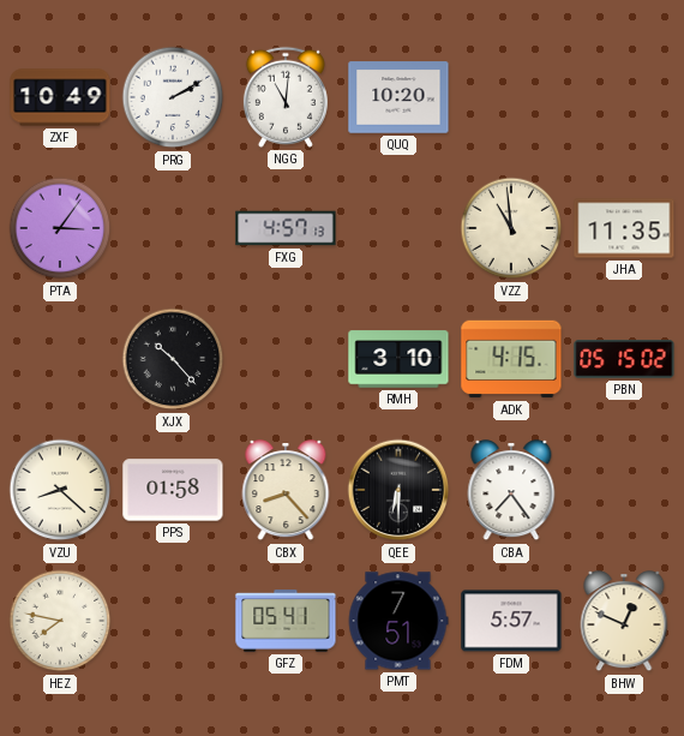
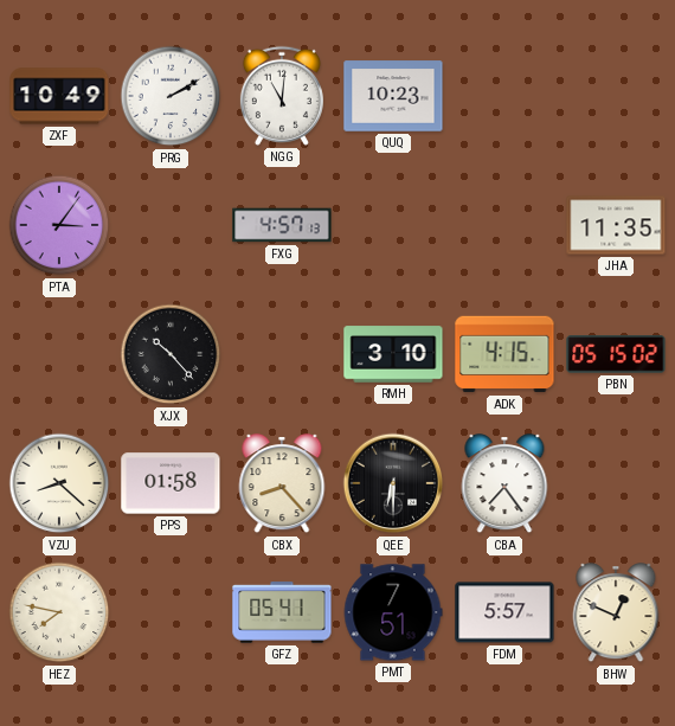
QUQ: 10:20 -> 10:23 (393, 96)
VZZ: 10:59 -> none (511, 228)
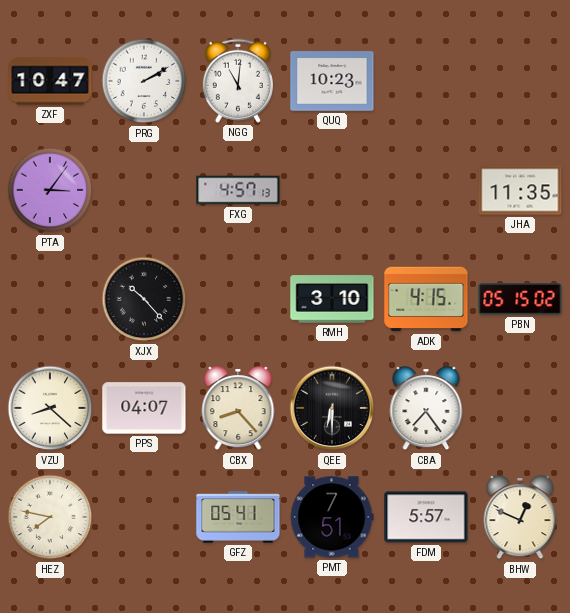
ZXF: 10:49 -> 10:47 (50, 81)
PPS: 01:58 -> 04:07 (144, 408)
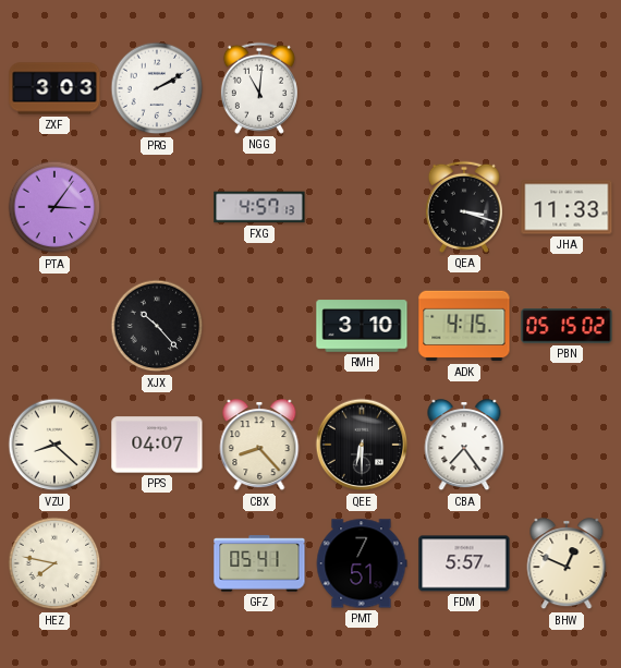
ZXF: 10:47 -> 3:03 (54, 88)
QUQ: 10:23 -> none (332, 81)
QEA: none -> 3:18 (464, 207)
JHA: 11:35 -> 11:33 (567, 207)
